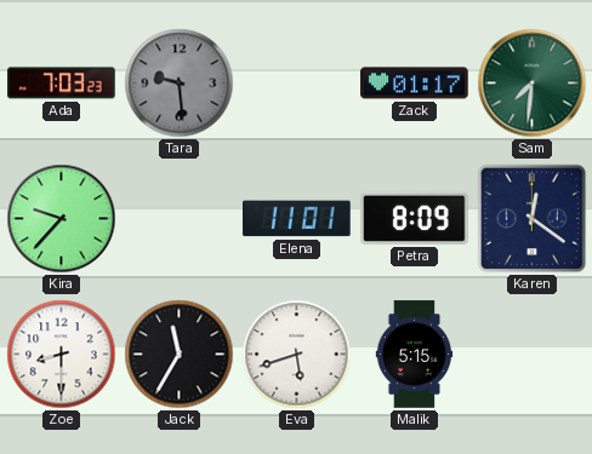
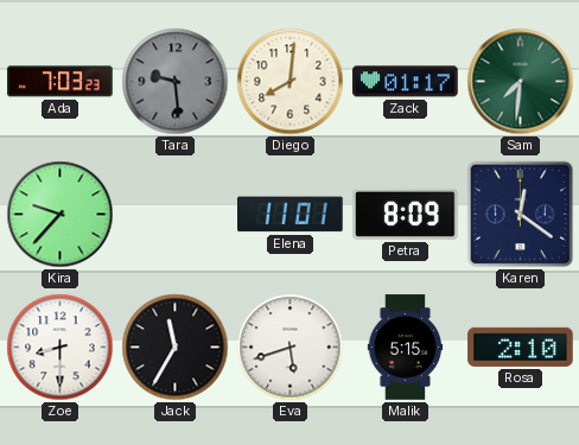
Diego: none -> 8:01 (291, 82)
Rosa: none -> 2:10 (521, 347)
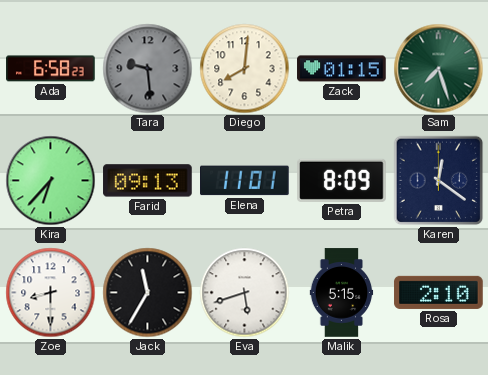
Ada: 7:03 -> 6:58 (51, 69)
Zack: 01:17 -> 01:15 (342, 69)
Sam: 7:31 -> 7:27 (439, 69)
Kira: 9:37 -> 6:37 (51, 181)
Farid: none -> 09:13 (148, 181)
